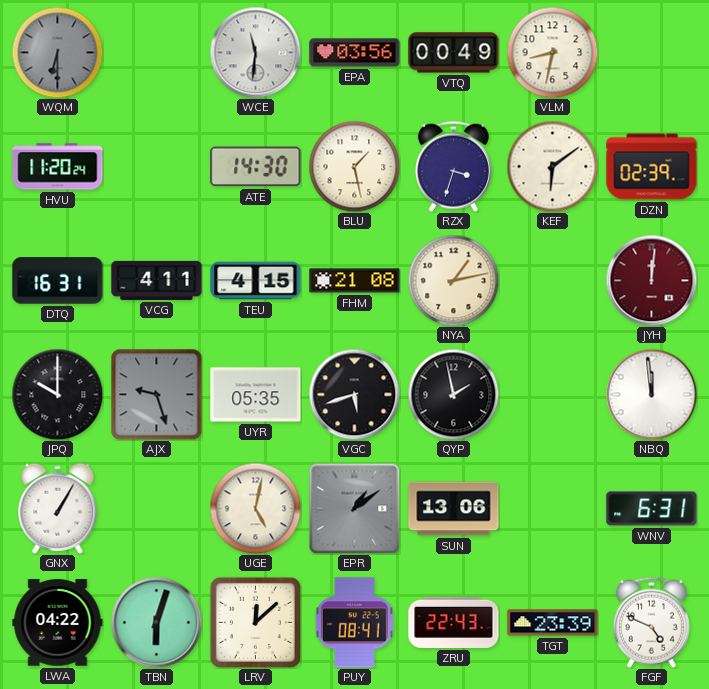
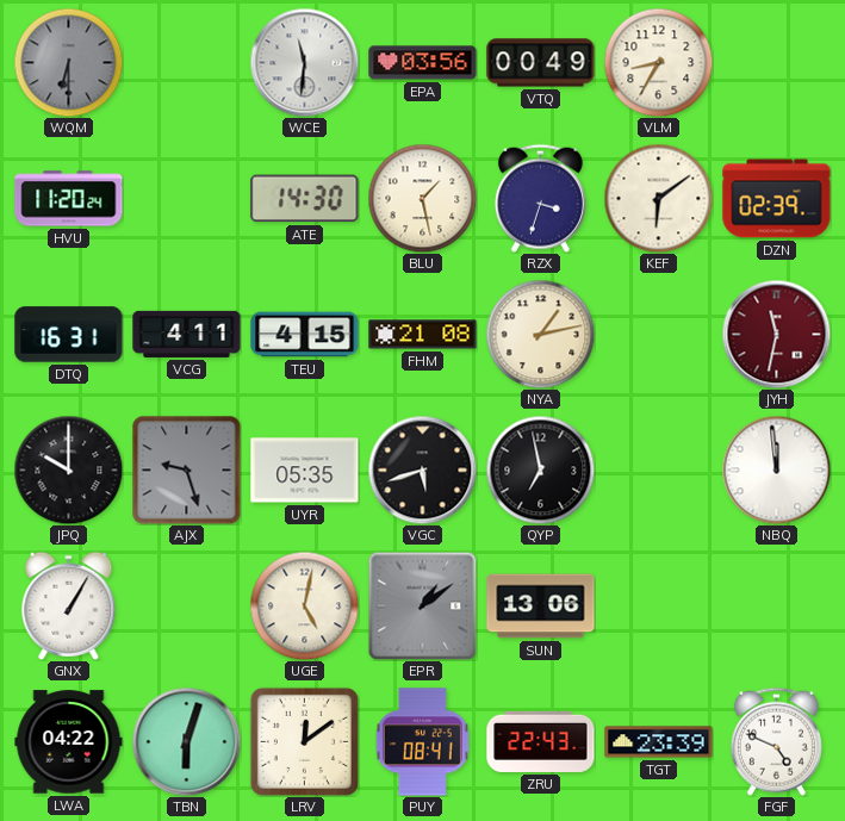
VLM: 8:32 -> 8:35 (658, 62)
JYH: 12:01 -> 11:32 (776, 334)
QYP: 1:58 -> 6:58 (540, 469)
WNV: 6:31 -> none (652, 509)
LRV: 12:08 -> 12:09 (304, 741)
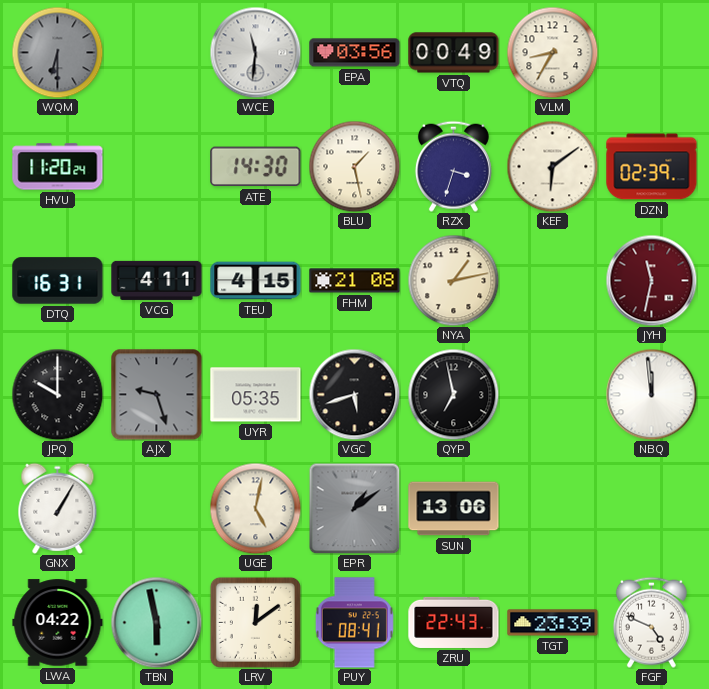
TBN: 6:03 -> 5:58 (156, 622)
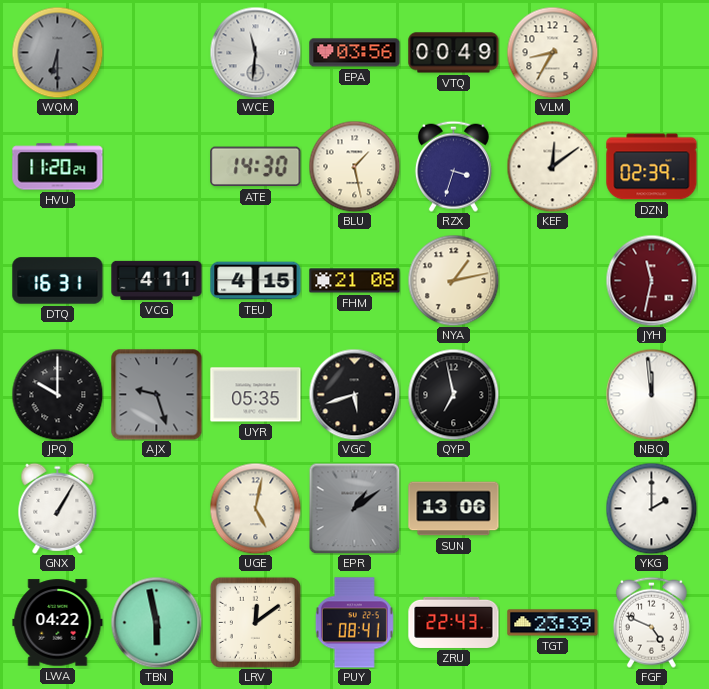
KEF: 6:09 -> 12:09 (552, 166)
YKG: none -> 2:00 (651, 508)
